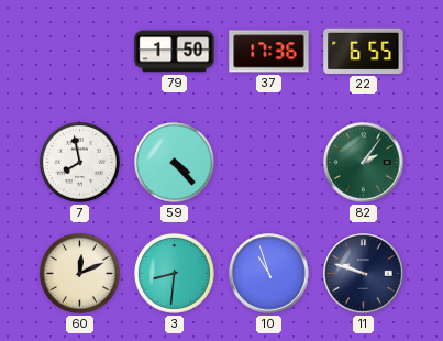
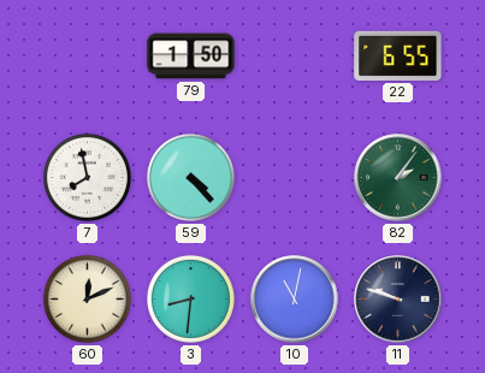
37: 17:36 -> none (269, 52)
10: 10:57 -> 11:02 (295, 300)
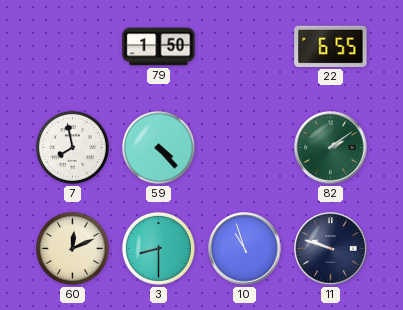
82: 2:06 -> 2:09 (331, 148)
3: 8:31 -> 8:30 (158, 248)
10: 11:02 -> 10:57 (245, 249)
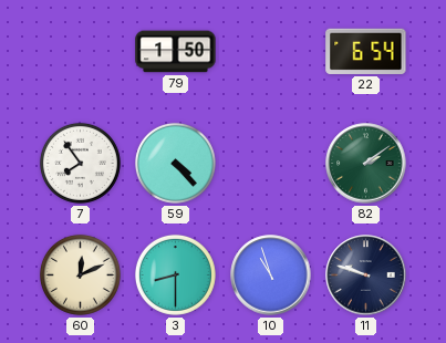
22: 6:55 -> 6:54 (366, 51)
7: 7:58 -> 7:54 (80, 163)
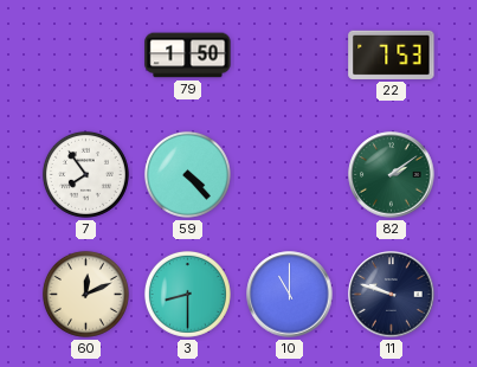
22: 6:54 -> 7:53 (392, 54)
10: 10:57 -> 11:00 (290, 295)
